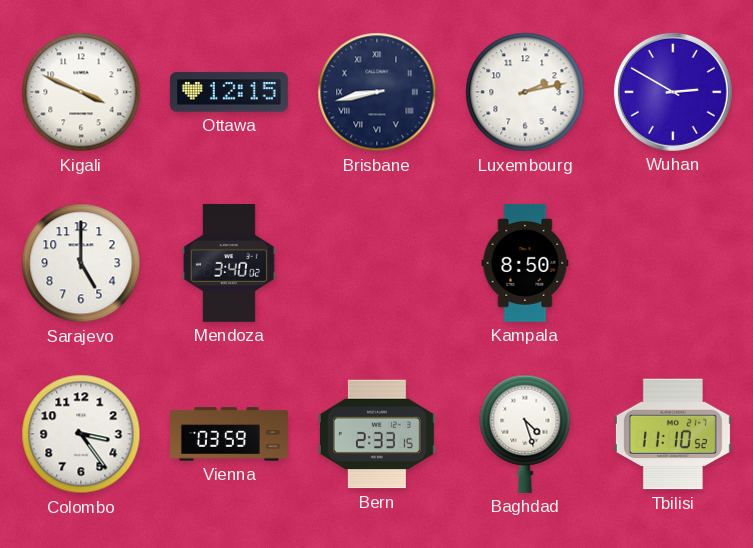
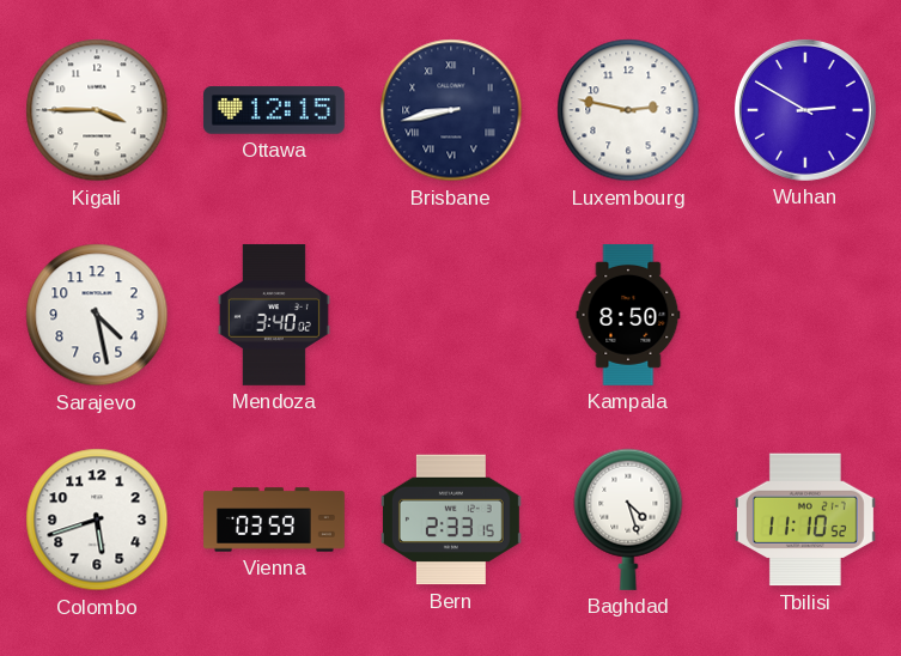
Kigali: 3:49 -> 3:45 (97, 110)
Luxembourg: 2:13 -> 2:47 (628, 110)
Sarajevo: 5:00 -> 4:28 (97, 315)
Colombo: 3:24 -> 5:42 (97, 520)
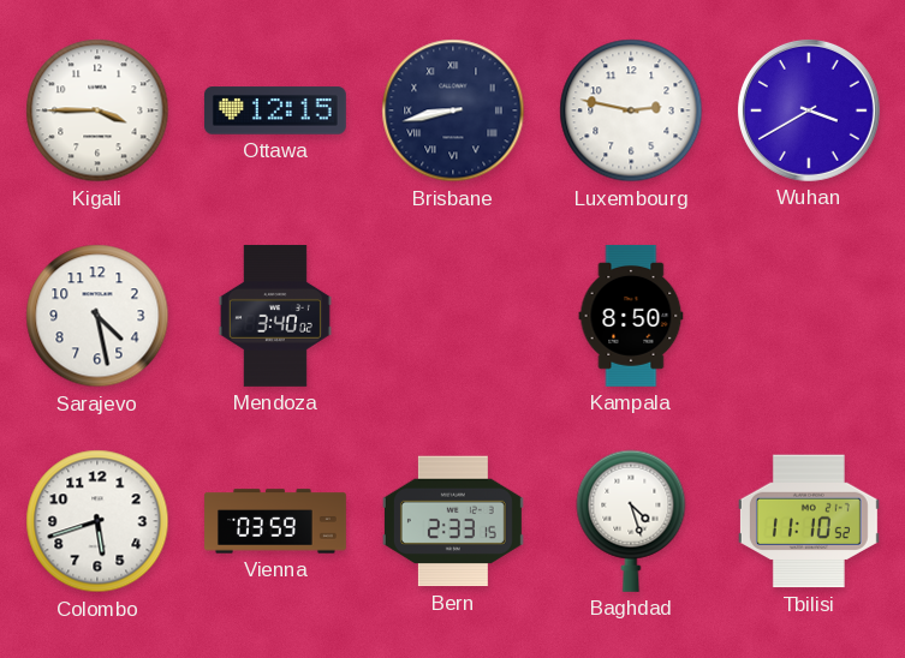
Wuhan: 2:50 -> 3:40 (809, 110)
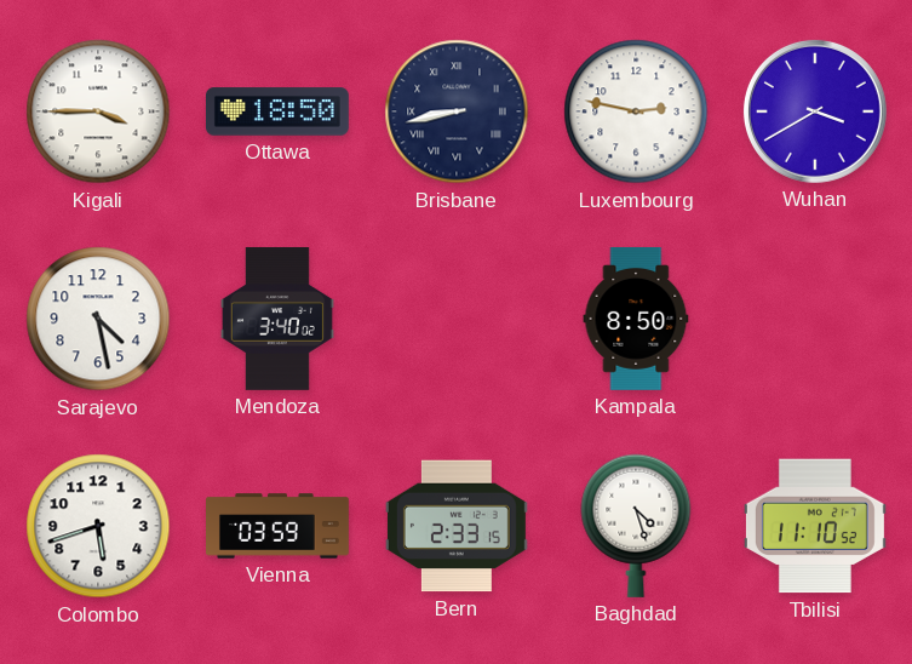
Ottawa: 12:15 -> 18:50 (277, 111)
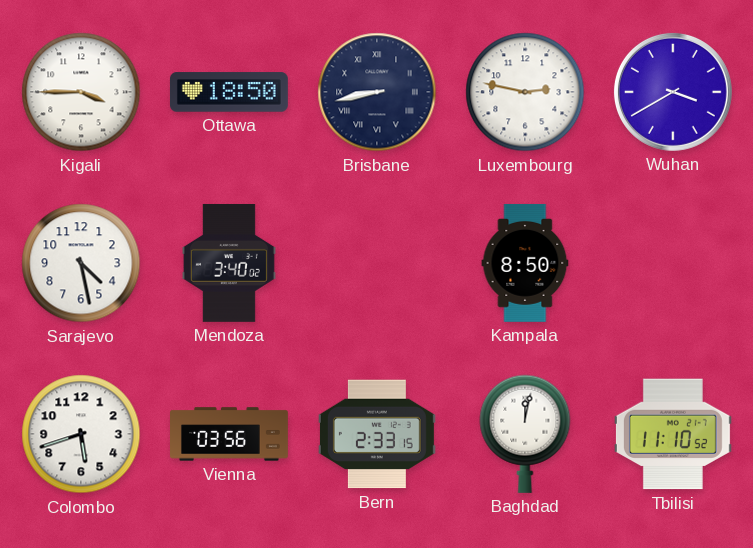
Vienna: 03:59 -> 03:56 (230, 434)
Baghdad: 4:27 -> 12:02 (525, 434)
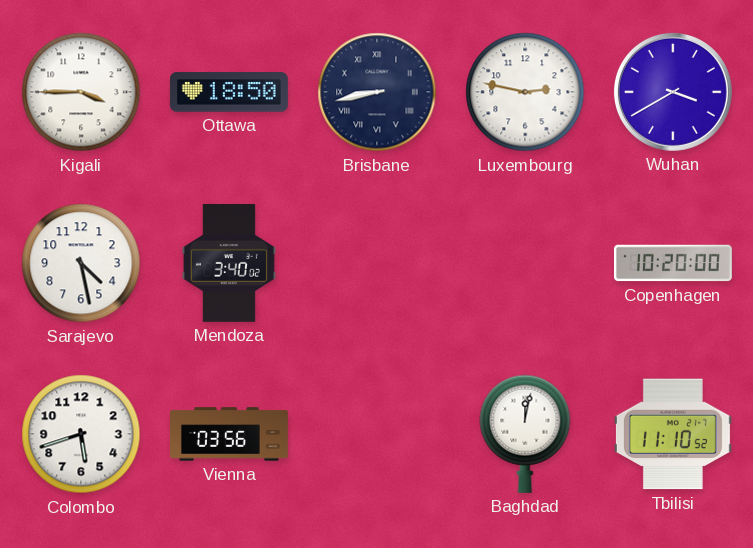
Kampala: 8:50 -> none (525, 263)
Copenhagen: none -> 10:20 (673, 263)
Bern: 2:33 -> none (377, 434)
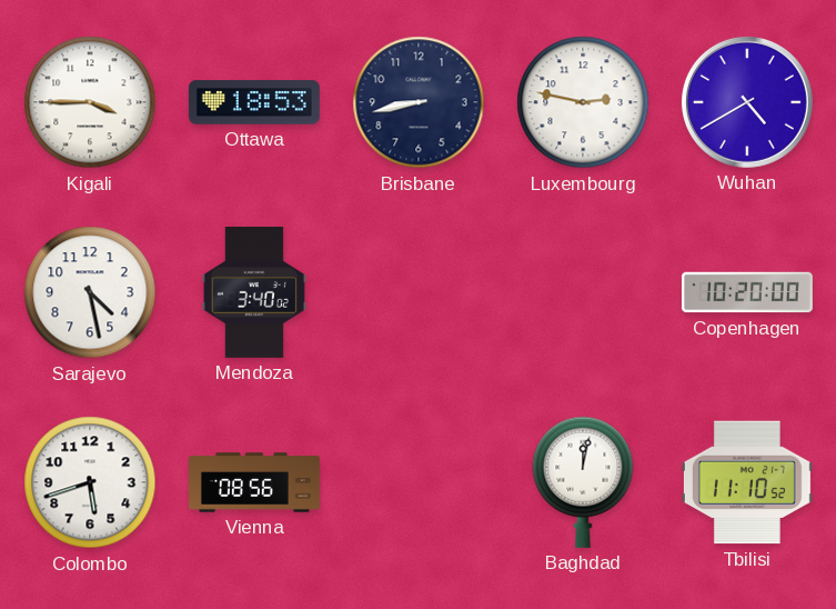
Ottawa: 18:50 -> 18:53 (254, 102)
Brisbane numerals: Roman -> Arabic (419, 102)
Wuhan: 3:40 -> 4:40 (747, 102)
Vienna: 03:56 -> 08:56 (255, 482)
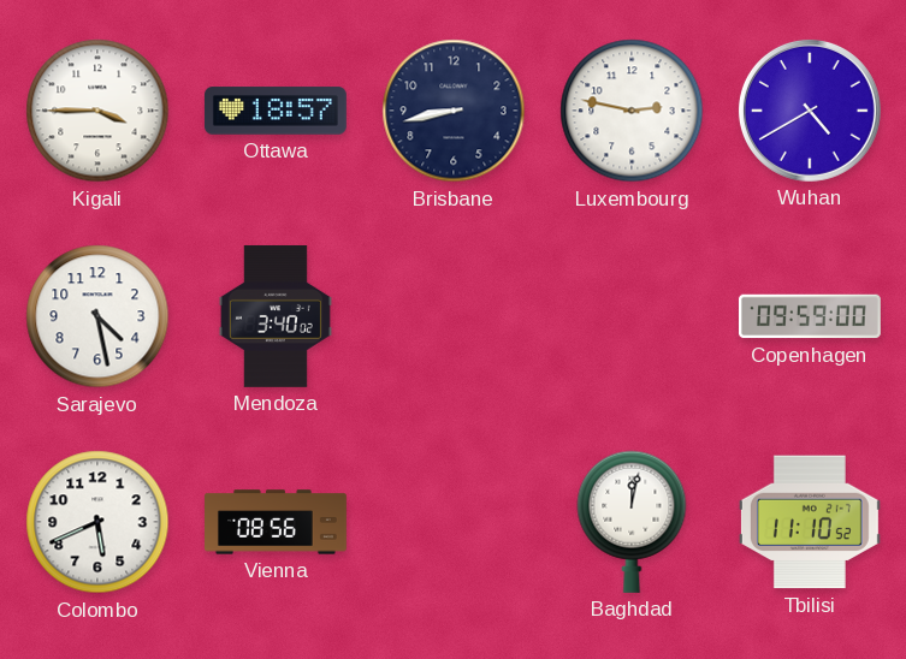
Ottawa: 18:53 -> 18:57 (276, 111)
Copenhagen: 10:20 -> 09:59 (810, 316)
Colombo: 5:42 -> 5:41 (97, 522)
